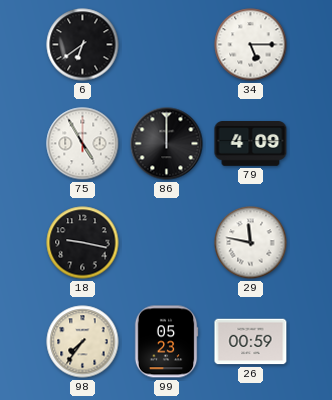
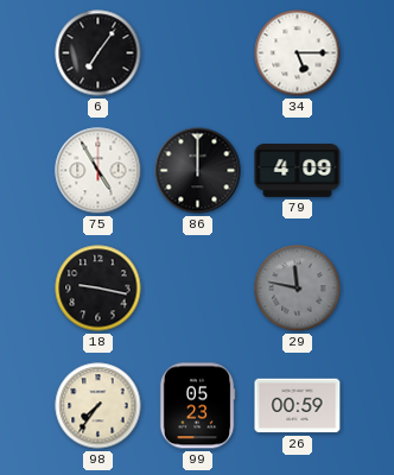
6: 6:39 -> 7:06 (99, 53)
29 dial: white -> grey (298, 289)
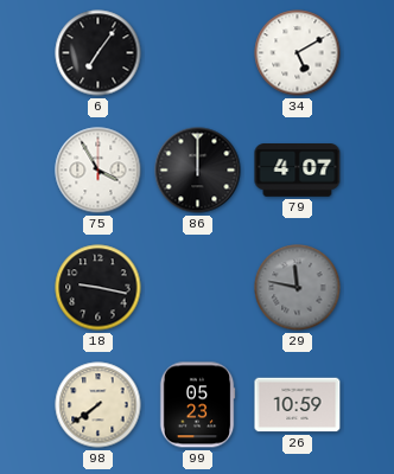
34: 5:15 -> 5:10 (298, 53)
75: 4:55 -> 3:55 (99, 171)
79: 4:09 -> 4:07 (298, 171)
98: 7:36 -> 7:39 (99, 405)
26: 00:59 -> 10:59 (298, 405)
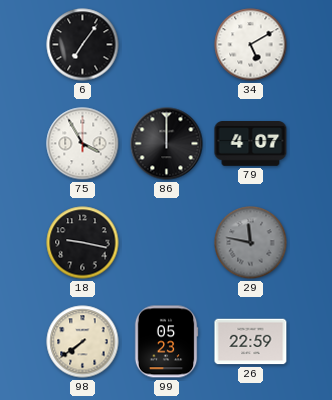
26: 10:59 -> 22:59 (251, 342)
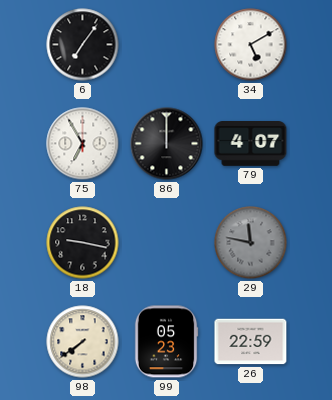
75: 3:55 -> 6:55 (83, 144)
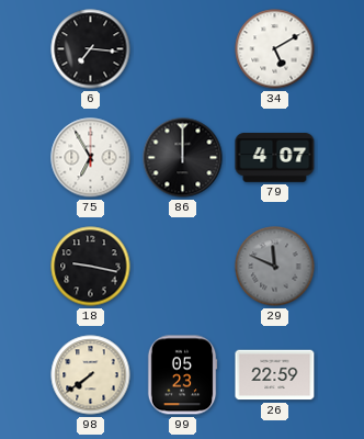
6: 7:06 -> 7:16 (91, 49)
29: 11:47 -> 11:49 (275, 267)
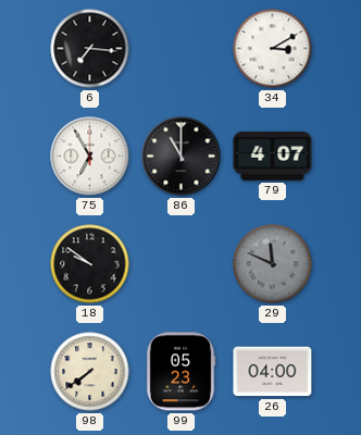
34: 5:10 -> 3:10 (273, 49)
86: 12:00 -> 11:00 (182, 157)
18: 9:17 -> 9:51 (90, 264)
26: 22:59 -> 04:00 (273, 372)
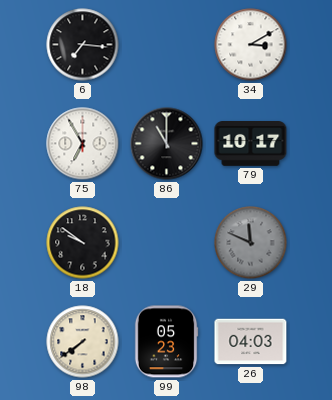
79: 4:07 -> 10:17 (251, 144)
26: 04:00 -> 04:03 (251, 342)
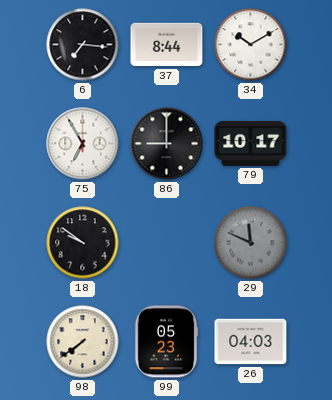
37: none -> 8:44 (167, 45)
34: 3:10 -> 10:10 (251, 45)
86: 11:00 -> 9:00 (167, 144)
